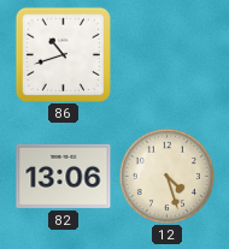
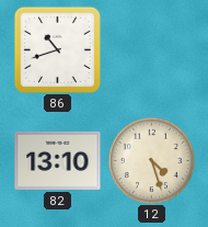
82: 13:06 -> 13:10 (58, 160)
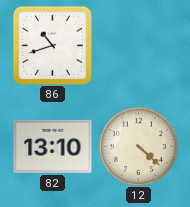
12: 4:27 -> 4:22 (138, 146)
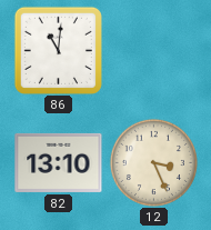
86: 10:42 -> 11:01 (58, 50)
12: 4:22 -> 3:26 (153, 162)
